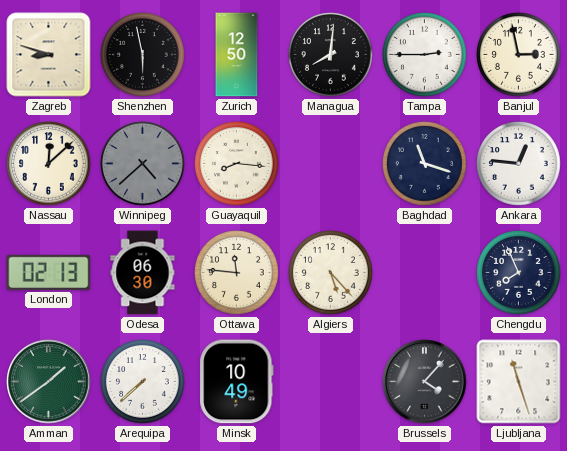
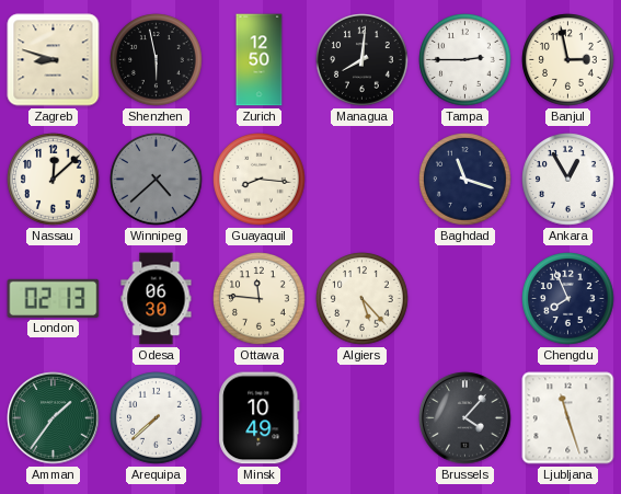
Ankara: 12:46 -> 12:55 (568, 180)
Amman: 1:39 -> 1:36 (54, 418)
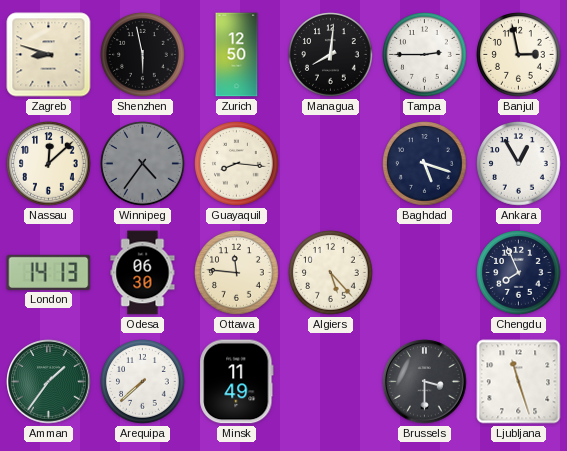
Winnipeg: 4:38 -> 4:36 (143, 164)
Baghdad: 11:18 -> 5:18 (425, 164)
London: 02:13 -> 14:13 (49, 272)
Minsk: 10:49 -> 11:49 (237, 382)
Brussels: 4:07 -> 3:30 (425, 382)
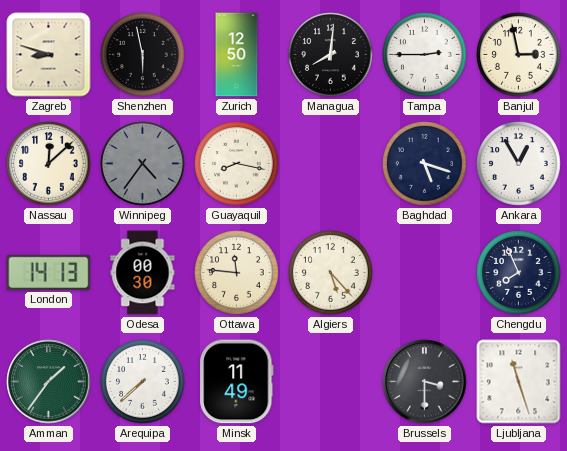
Guayaquil: 8:16 -> 8:17 (237, 164)
Odesa: 06:30 -> 00:30 (143, 273)
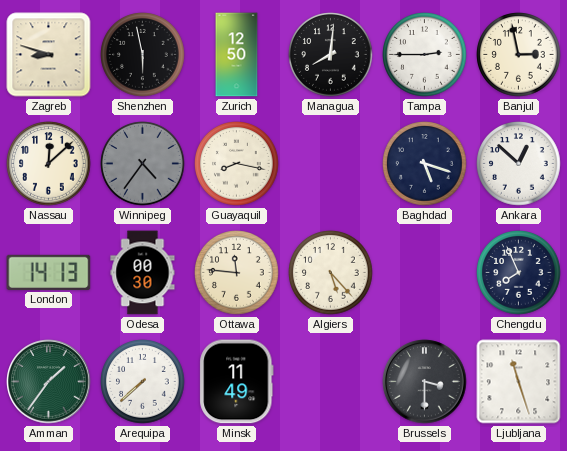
Ankara: 12:55 -> 12:52 (519, 164)
